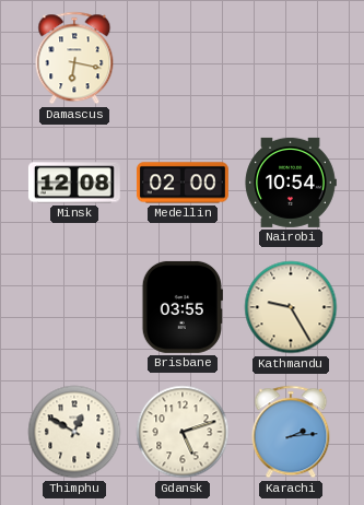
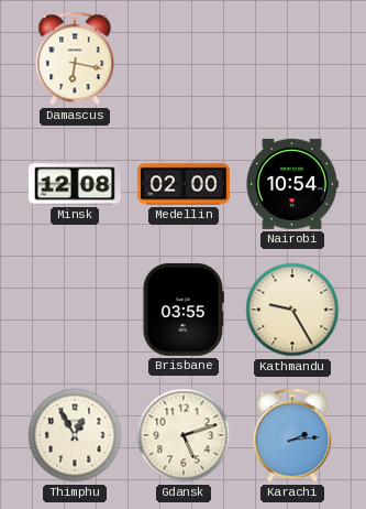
Thimphu: 12:50 -> 12:55 (75, 435)
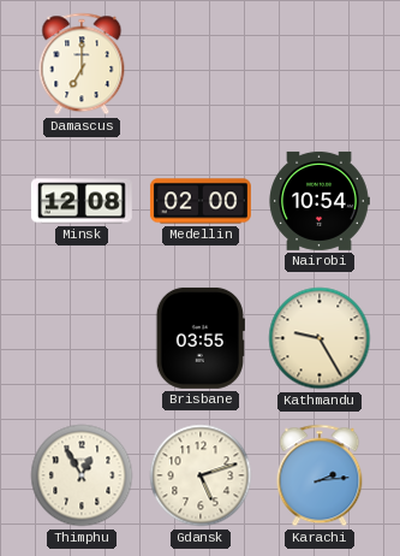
Damascus: 6:17 -> 7:00 (82, 64)
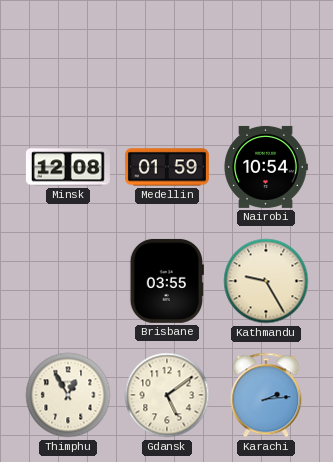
Damascus: 7:00 -> none (82, 64)
Medellin: 02:00 -> 01:59 (167, 167)
Gdansk: 5:12 -> 5:09 (167, 395)
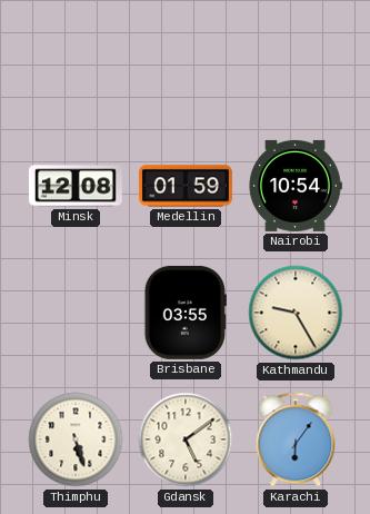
Thimphu: 12:55 -> 5:27 (76, 439)
Karachi: 2:14 -> 6:06 (296, 439)
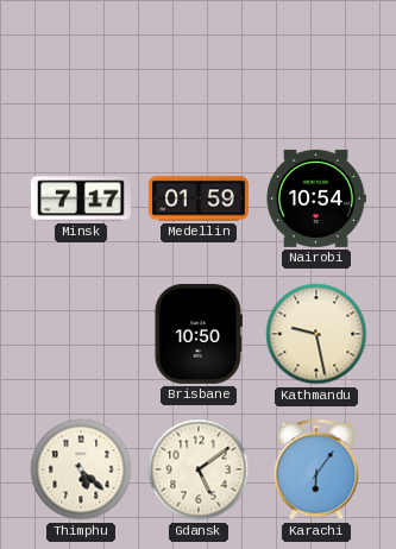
Minsk: 12:08 -> 7:17 (81, 198)
Brisbane: 03:55 -> 10:50 (199, 334)
Kathmandu: 9:25 -> 9:28 (316, 334)
Thimphu: 5:27 -> 5:22 (81, 469)
